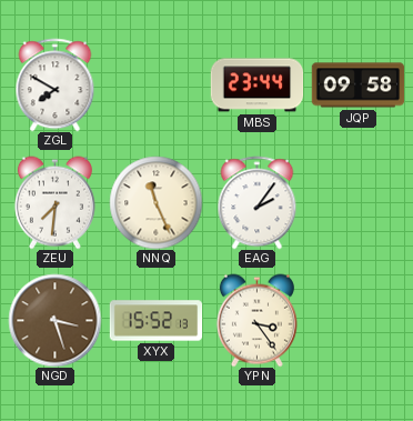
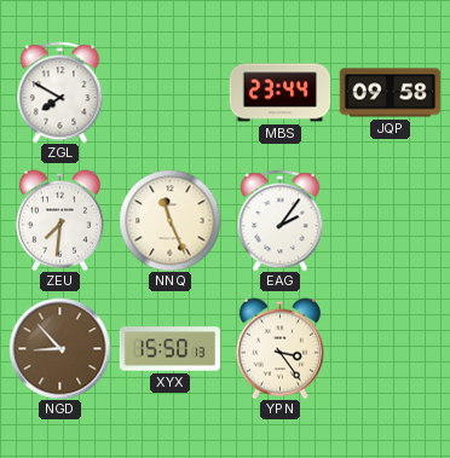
NGD: 3:27 -> 8:53 (59, 348)
XYX: 15:52 -> 15:50 (169, 349)
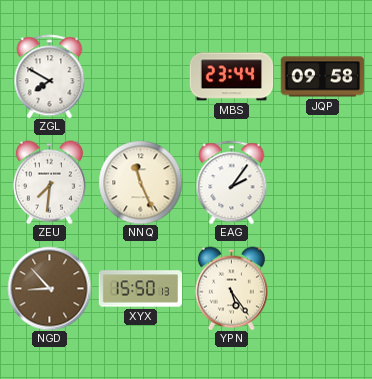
YPN: 3:24 -> 5:24 (231, 288)
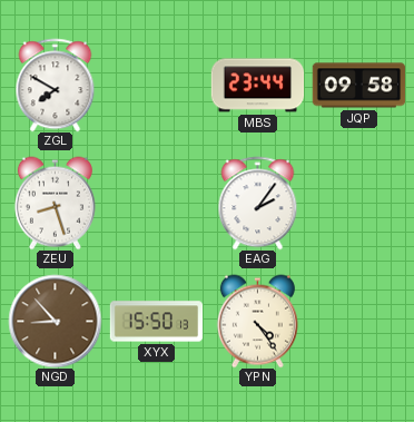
ZEU: 7:31 -> 8:27 (55, 203)
NNQ: 11:26 -> none (140, 182)
YPN: 5:24 -> 4:24 (257, 321)
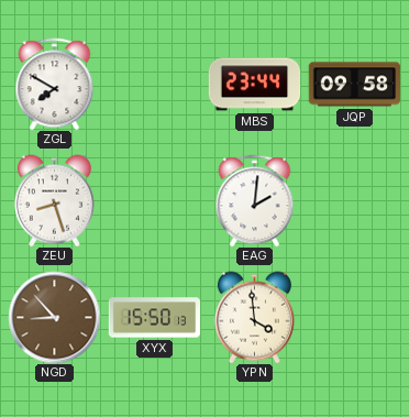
EAG: 2:06 -> 2:01 (255, 200)
YPN: 4:24 -> 3:59 (254, 317)
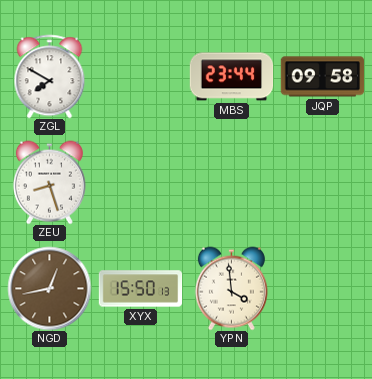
EAG: 2:01 -> none (255, 200)
NGD: 8:53 -> 12:43 (49, 288)
